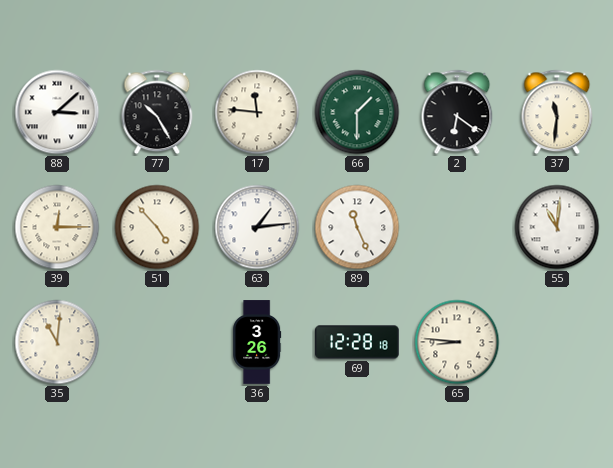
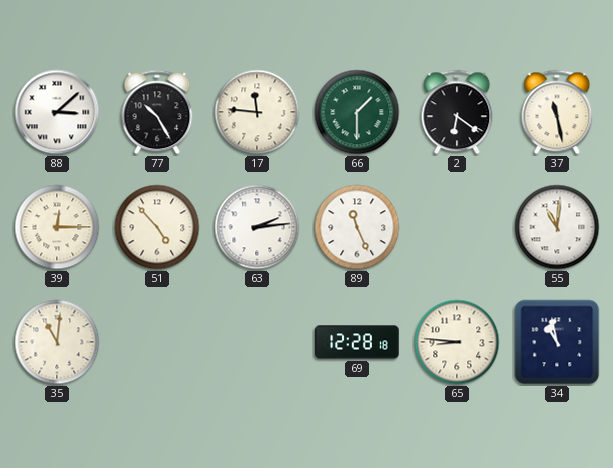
37: 11:31 -> 11:28 (557, 112)
63: 1:14 -> 2:14 (257, 227)
36: 3:26 -> none (257, 342)
34: none -> 10:58 (557, 342)
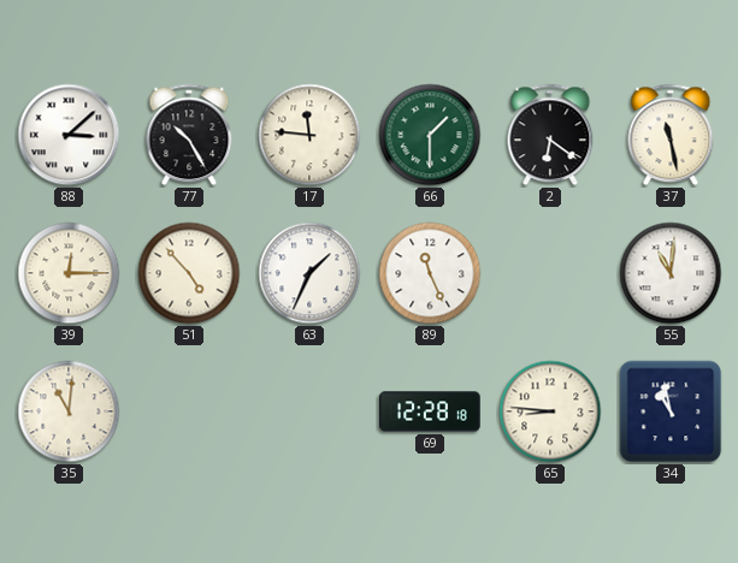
63: 2:14 -> 1:34 (309, 273)
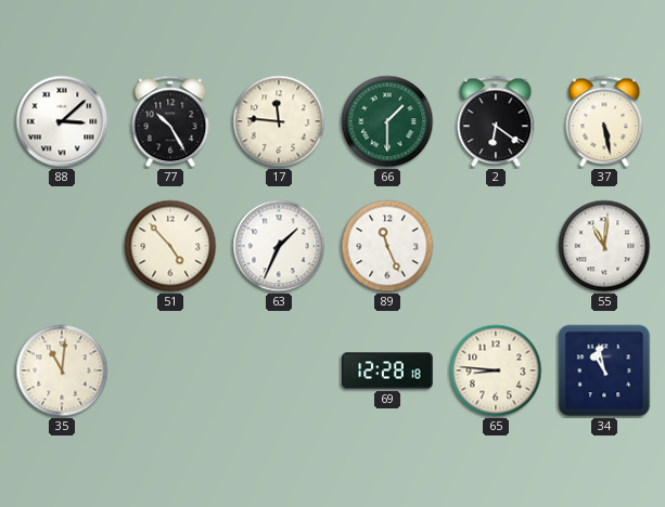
37: 11:28 -> 5:28 (604, 121)
39: 12:15 -> none (69, 273)
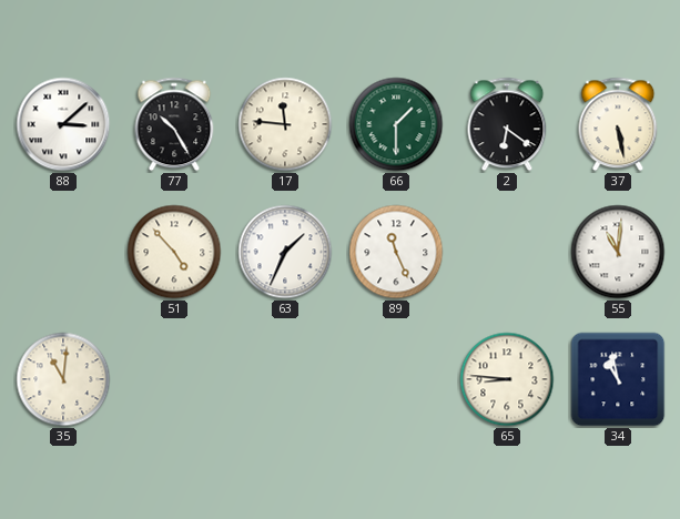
69: 12:28 -> none (387, 370)
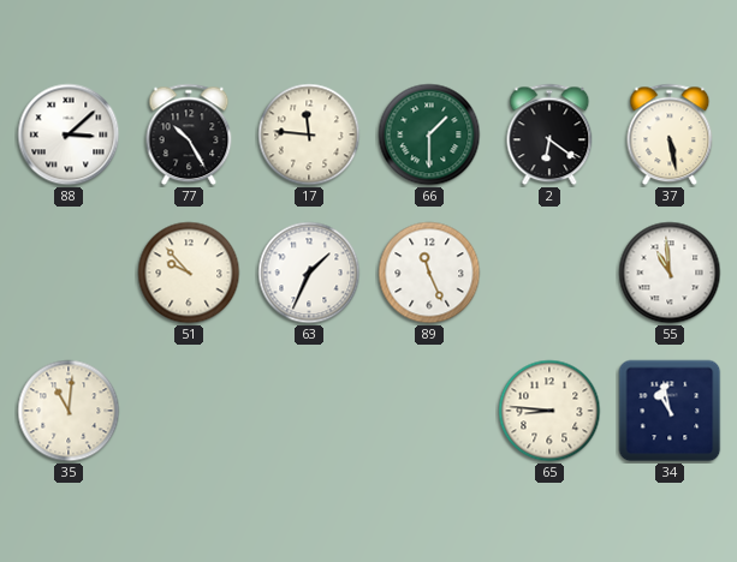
51: 4:53 -> 9:53 (189, 273)
55: 11:01 -> 10:59 (670, 273)
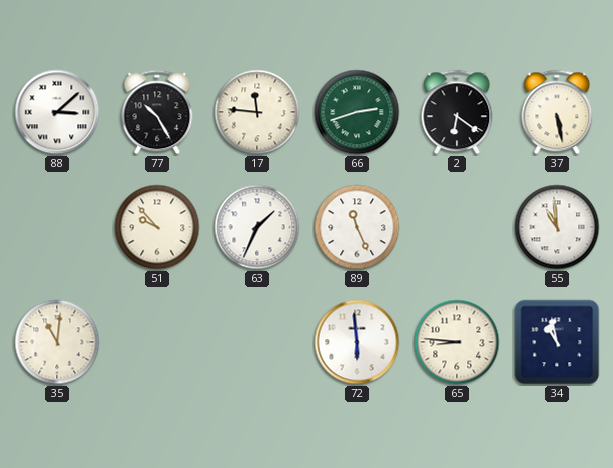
66: 1:30 -> 2:42 (357, 112)
72: none -> 5:59 (357, 342)
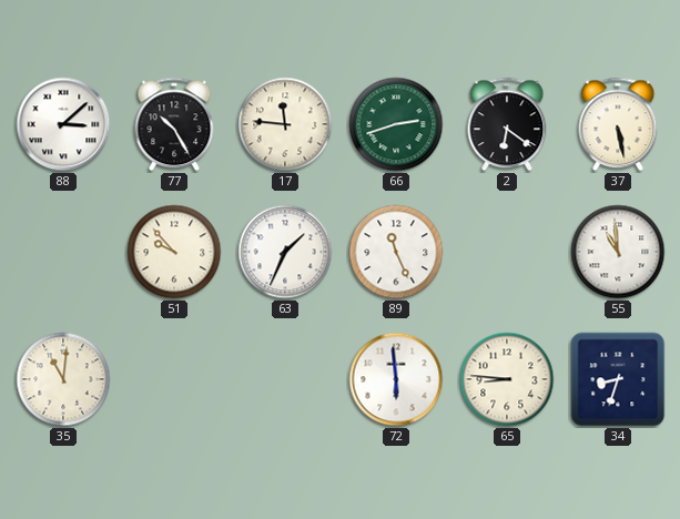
34: 10:58 -> 8:33 (618, 379)
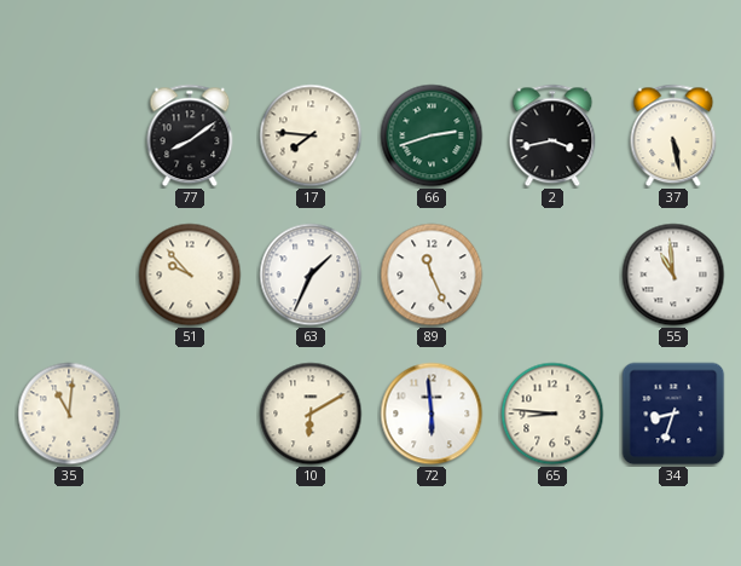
88: 3:08 -> none (63, 124)
77: 10:25 -> 8:09 (190, 135)
17: 11:46 -> 7:46 (311, 135)
2: 6:21 -> 3:43 (552, 135)
10: none -> 6:10 (311, 414)
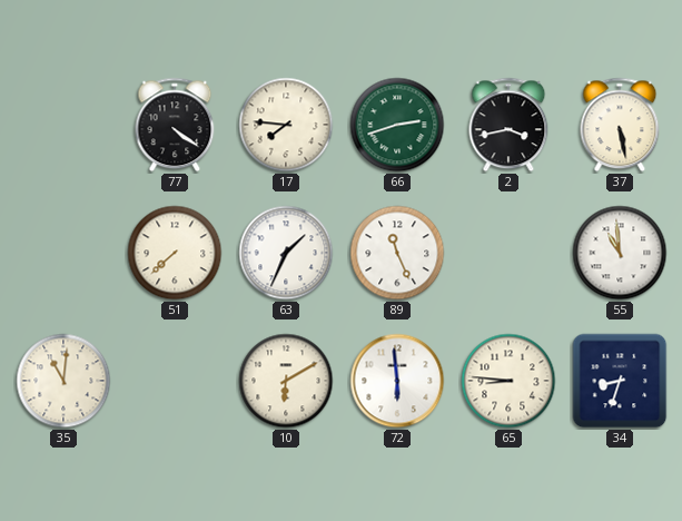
77: 8:09 -> 4:21 (175, 125)
51: 9:53 -> 7:38 (175, 253)
